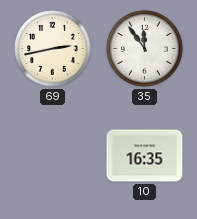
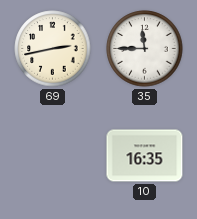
35: 11:54 -> 11:45 (145, 49)
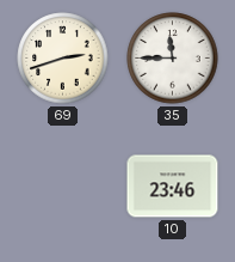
69: 2:43 -> 2:42 (63, 59)
10: 16:35 -> 23:46 (173, 187)
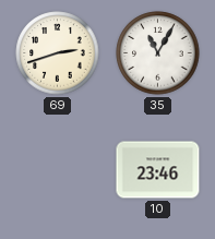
35: 11:45 -> 11:05 (158, 53)
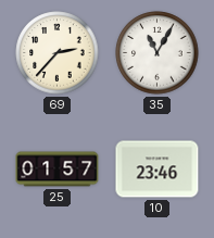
69: 2:42 -> 2:37 (58, 53)
25: none -> 01:57 (58, 170)
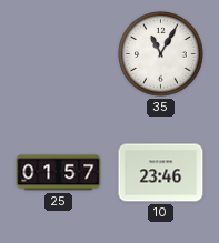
69: 2:37 -> none (58, 53)
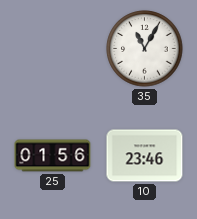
25: 01:57 -> 01:56 (53, 156)
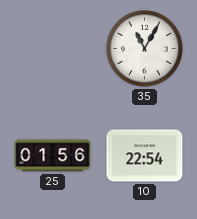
10: 23:46 -> 22:54 (145, 156)
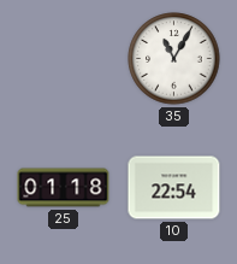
25: 01:56 -> 01:18 (64, 188)
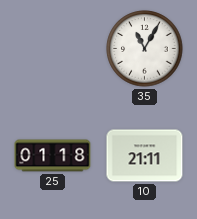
10: 22:54 -> 21:11 (145, 156)
